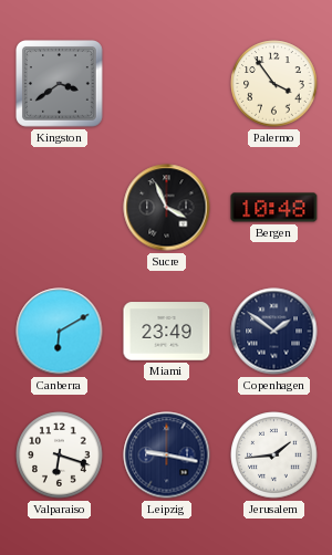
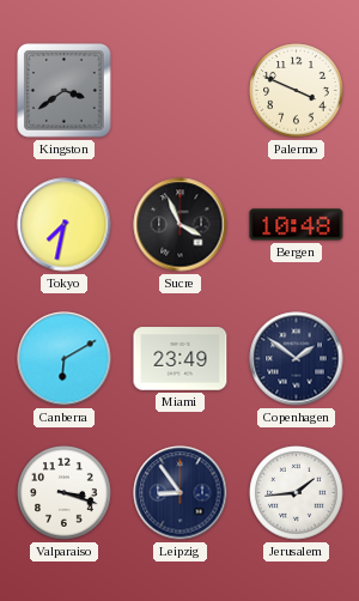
Palermo: 3:54 -> 3:49 (297, 91)
Tokyo: none -> 7:32 (65, 225)
Valparaiso: 6:18 -> 3:18 (65, 493)
Leipzig: 9:17 -> 8:54 (181, 493)
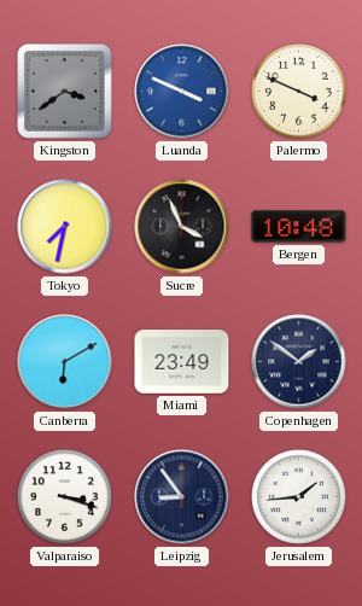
Luanda: none -> 3:49 (182, 92)
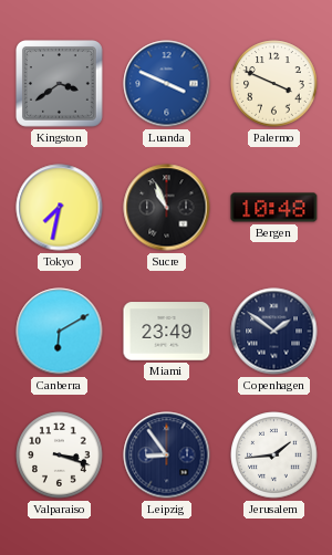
Sucre: 3:56 -> 10:56 (167, 208)
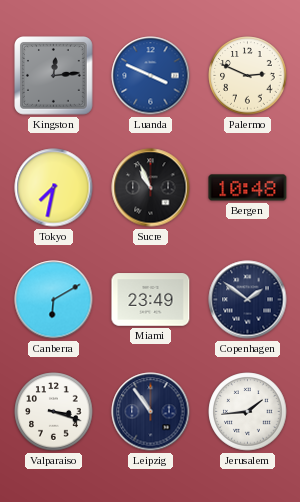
Kingston: 3:39 -> 12:14 (54, 76)
Palermo: 3:49 -> 2:49 (248, 76)
Leipzig: 8:54 -> 10:54 (151, 412)
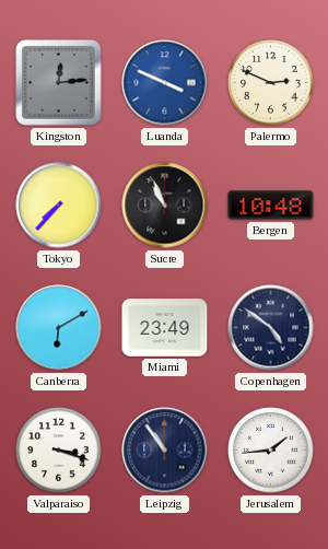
Tokyo: 7:32 -> 7:37 (59, 206)
Copenhagen: 1:51 -> 4:51 (271, 328)
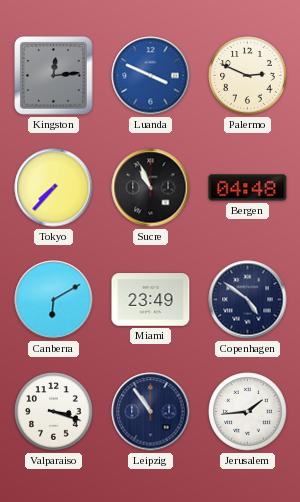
Bergen: 10:48 -> 04:48 (248, 188)
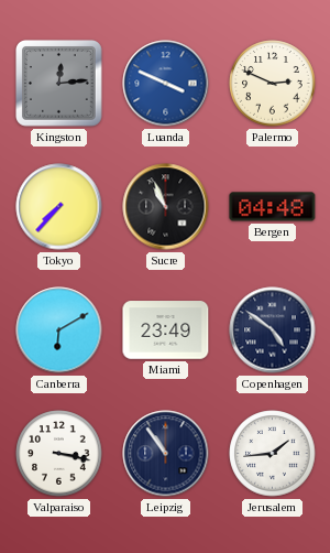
Valparaiso: 3:18 -> 3:17 (59, 454)
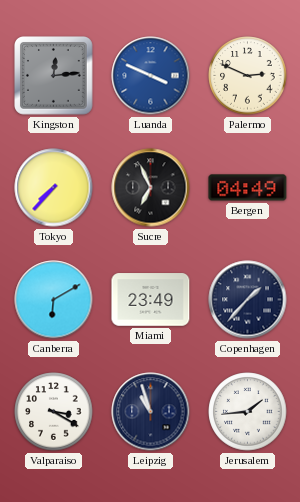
Sucre: 10:56 -> 6:56 (151, 188)
Bergen: 04:48 -> 04:49 (248, 188)
Copenhagen: 4:51 -> 1:37 (248, 300)
Valparaiso: 3:17 -> 3:20 (54, 412)
Leipzig: 10:54 -> 10:57 (151, 412)
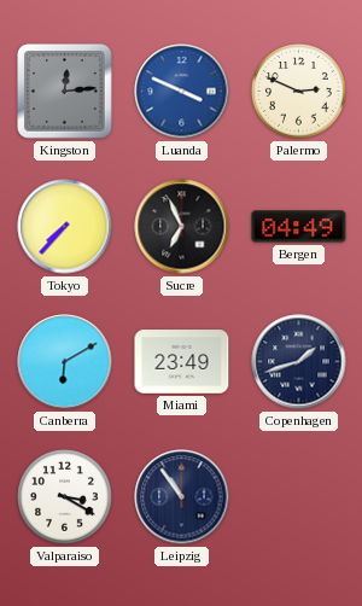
Copenhagen: 1:37 -> 1:42 (299, 362)
Leipzig: 10:57 -> 10:54 (182, 497)
Jerusalem: 1:44 -> none (248, 412)
